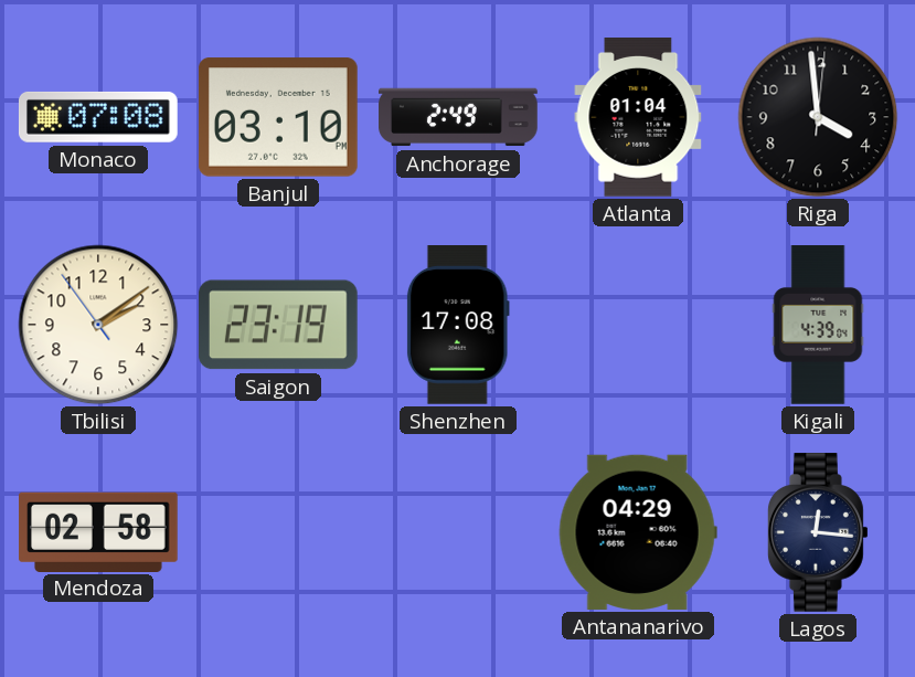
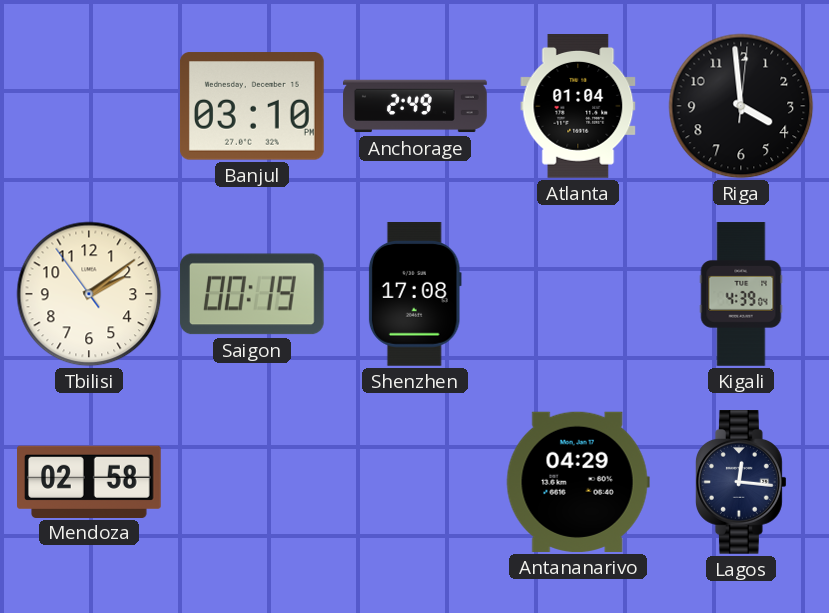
Monaco: 07:08 -> none (98, 117)
Saigon: 23:19 -> 00:19 (252, 294)
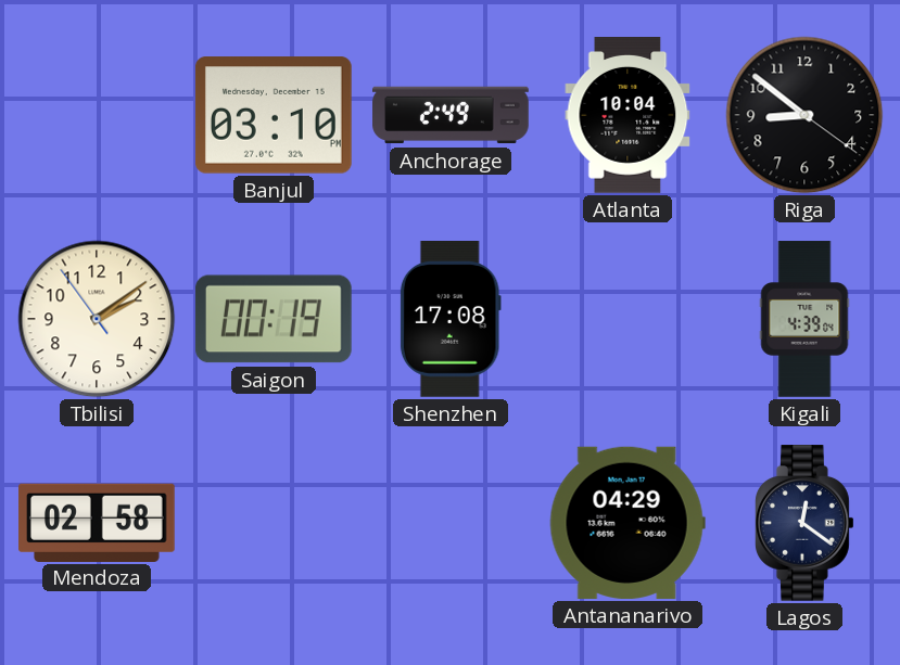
Atlanta: 01:04 -> 10:04 (628, 116)
Riga: 3:59 -> 8:51 (804, 115)
Lagos: 12:16 -> 12:21 (806, 524)
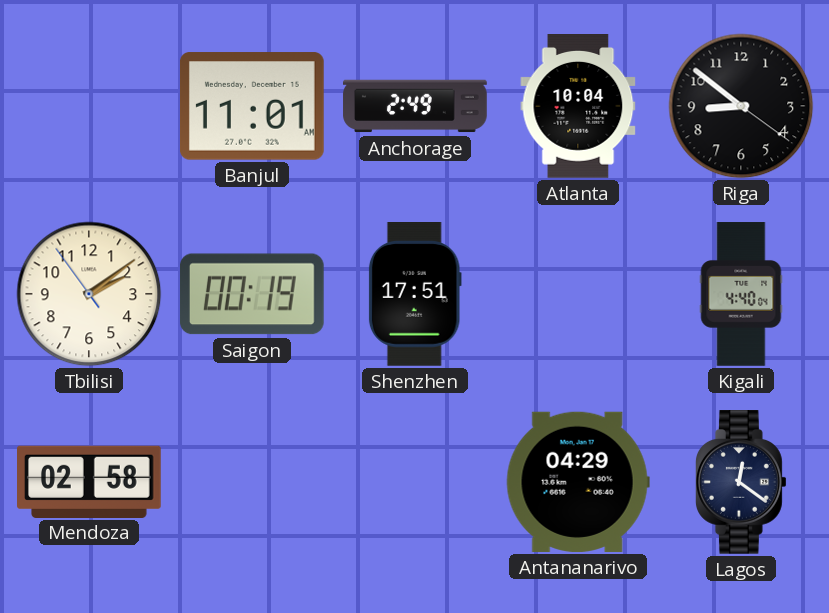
Banjul: 03:10 -> 11:01 (252, 106)
Shenzhen: 17:08 -> 17:51 (415, 295)
Kigali: 4:39 -> 4:40 (741, 294)
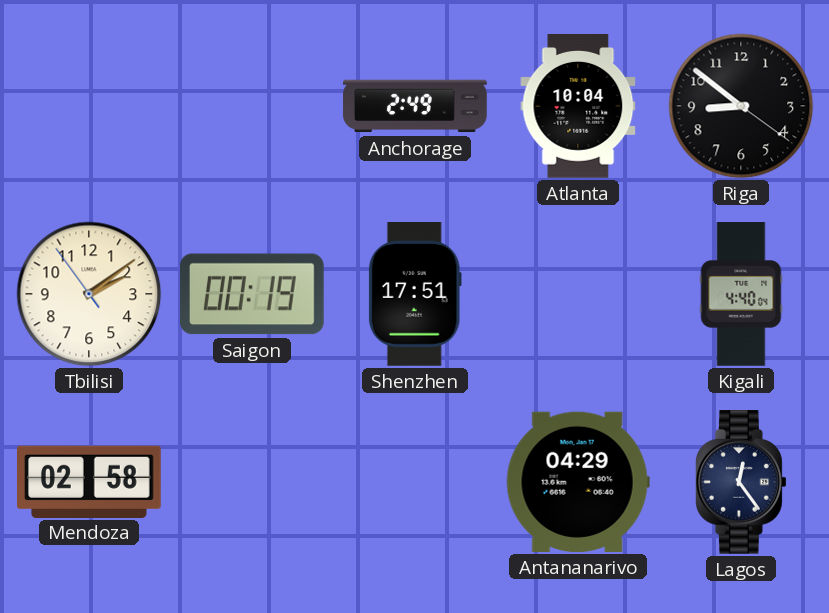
Banjul: 11:01 -> none (252, 106)
Lagos: 12:21 -> 12:24 (742, 483)
